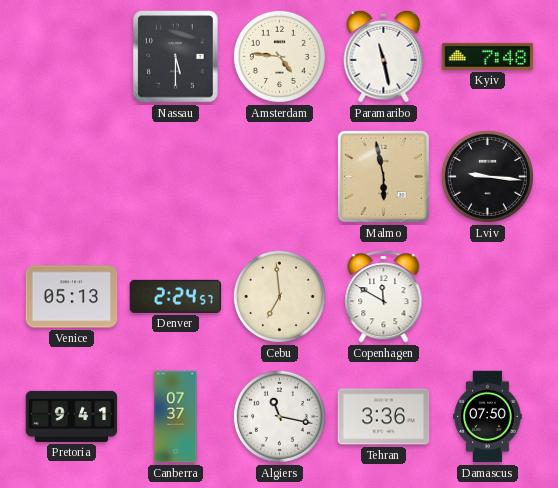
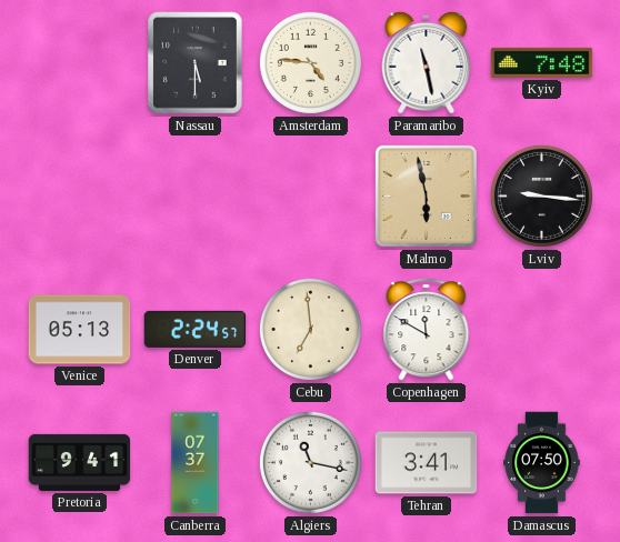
Tehran: 3:36 -> 3:41 (427, 463)
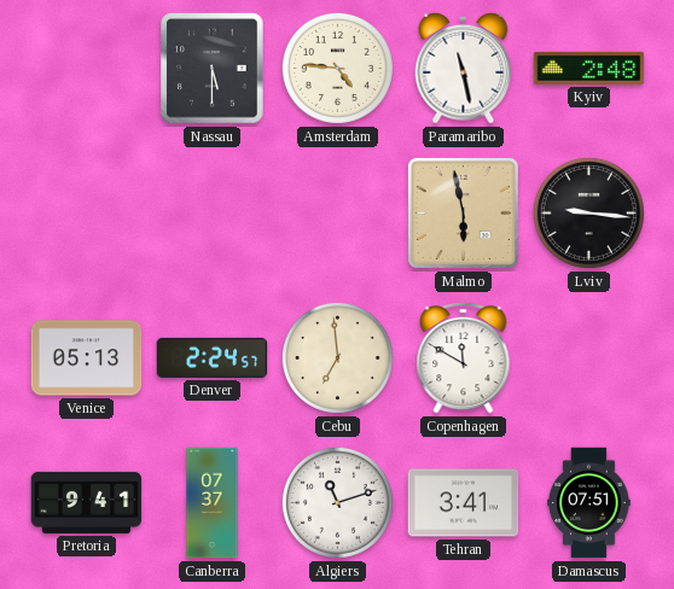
Kyiv: 7:48 -> 2:48 (589, 68)
Algiers: 11:17 -> 11:12 (337, 502)
Damascus: 07:50 -> 07:51 (589, 503)
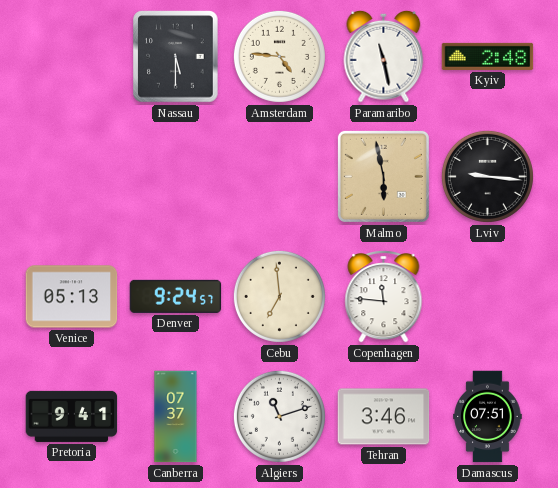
Denver: 2:24 -> 9:24 (176, 296)
Copenhagen: 11:50 -> 11:46 (384, 296)
Tehran: 3:41 -> 3:46 (384, 417)
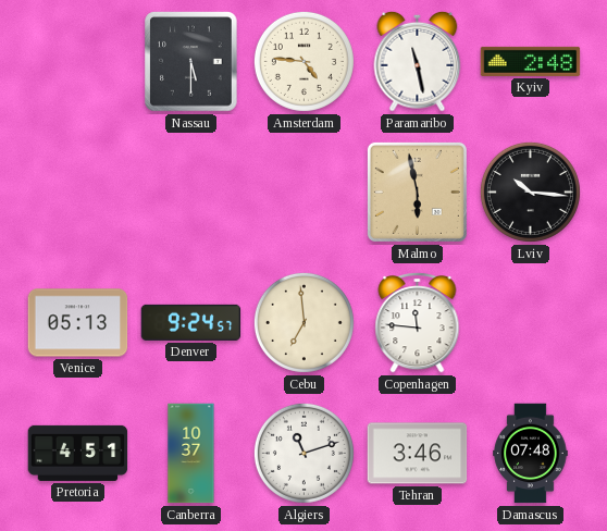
Lviv: 9:16 -> 10:16 (530, 192)
Pretoria: 9:41 -> 4:51 (78, 453)
Canberra: 07:37 -> 10:37 (191, 454)
Damascus: 07:51 -> 07:48 (531, 454)
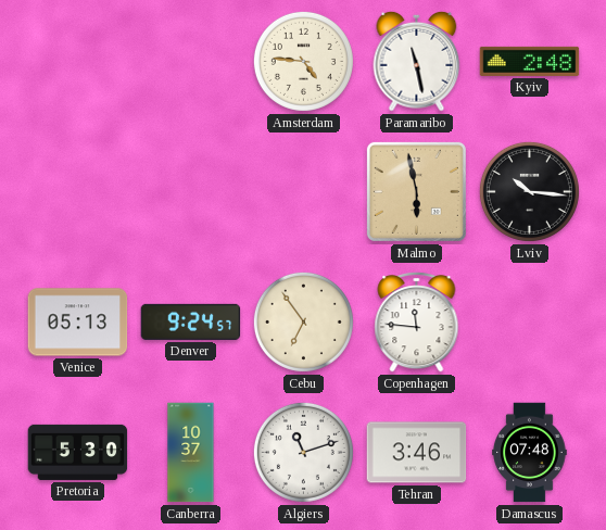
Nassau: 5:30 -> none (191, 62)
Cebu: 6:59 -> 6:54 (303, 321)
Pretoria: 4:51 -> 5:30 (78, 452)
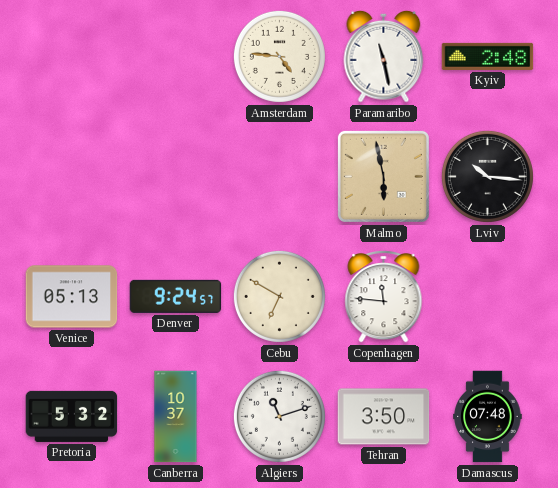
Cebu: 6:54 -> 6:50 (279, 296)
Pretoria: 5:30 -> 5:32 (72, 416)
Tehran: 3:46 -> 3:50 (384, 417)
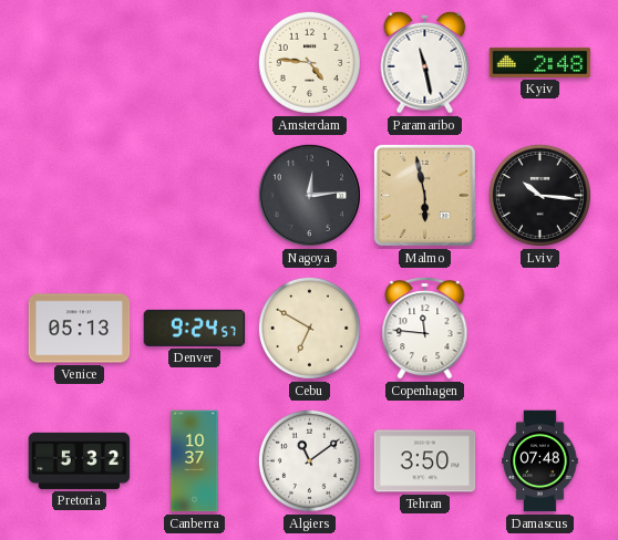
Nagoya: none -> 12:14 (309, 195)
Algiers: 11:12 -> 11:09 (309, 460)
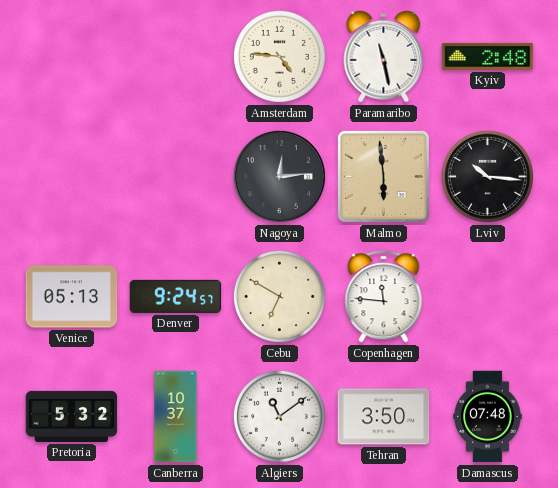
Malmo: 5:58 -> 5:59 (383, 176)
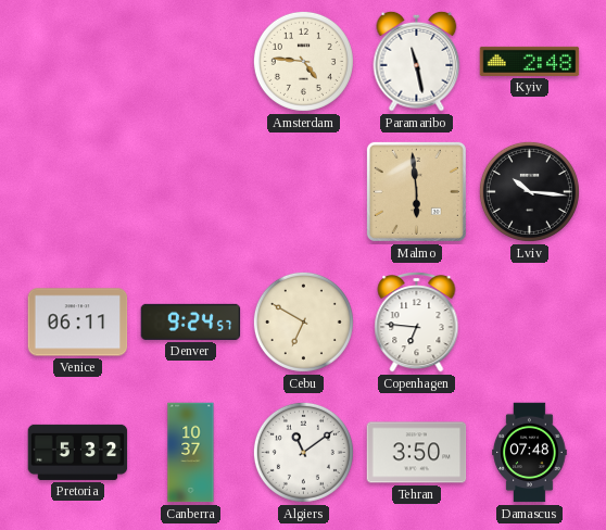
Nagoya: 12:14 -> none (279, 176)
Venice: 05:13 -> 06:11 (78, 323)
Copenhagen: 11:46 -> 6:46 (417, 321)
